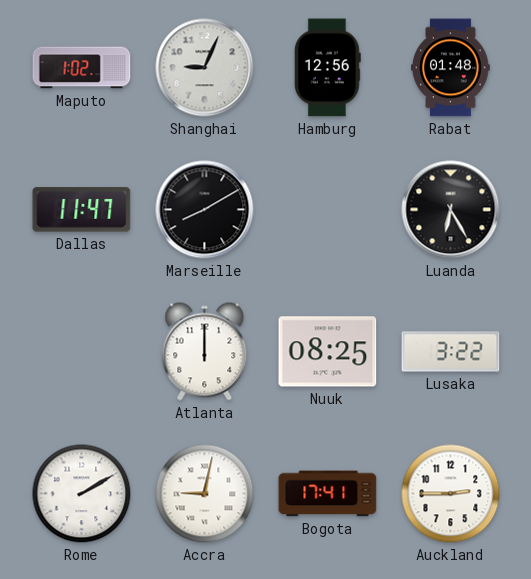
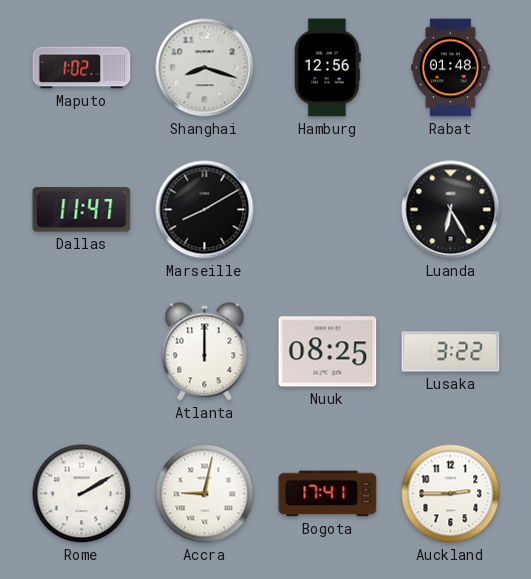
Shanghai: 9:04 -> 8:18 (205, 68)
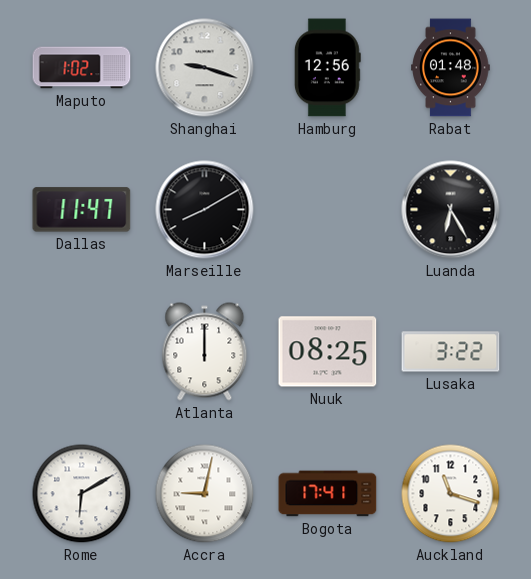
Shanghai: 8:18 -> 9:18 (205, 68)
Rome: 2:10 -> 6:10 (82, 494)
Auckland: 2:45 -> 11:18 (451, 494)
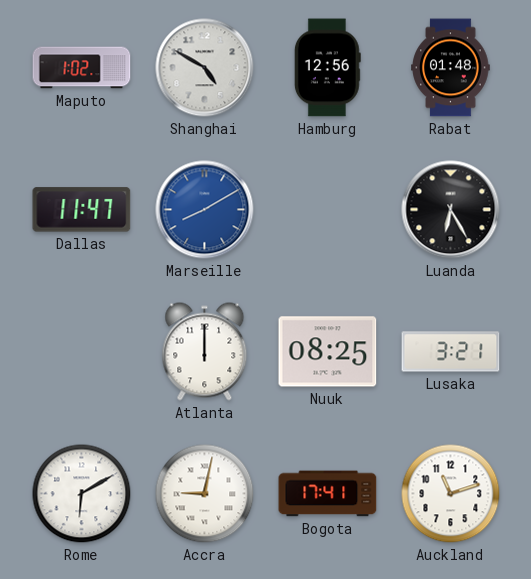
Shanghai: 9:18 -> 4:50 (205, 68)
Marseille dial: black -> blue (205, 210)
Lusaka: 3:22 -> 3:21 (451, 352)
Auckland: 11:18 -> 11:12 (451, 494)
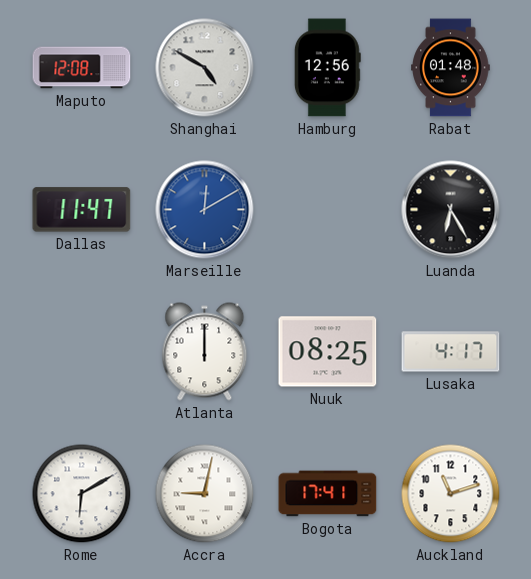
Maputo: 1:02 -> 12:08 (82, 68)
Marseille: 8:10 -> 12:10 (205, 210)
Lusaka: 3:21 -> 4:17 (451, 352)
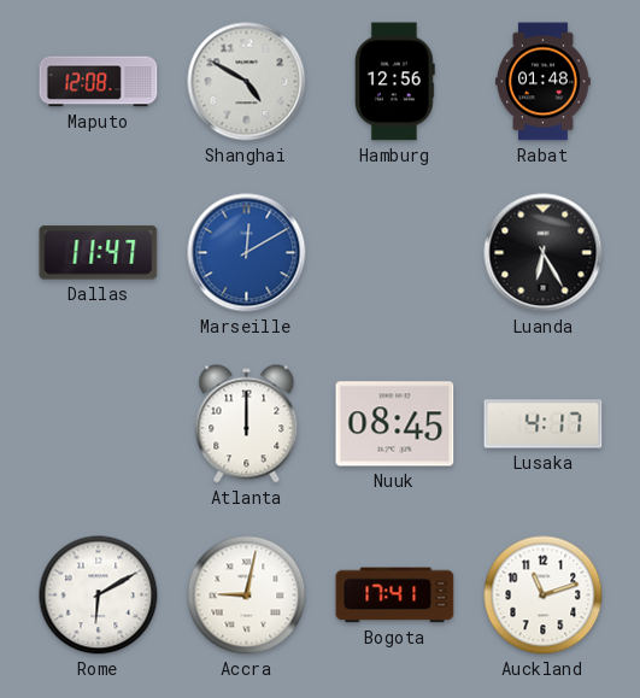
Nuuk: 08:25 -> 08:45 (395, 424)
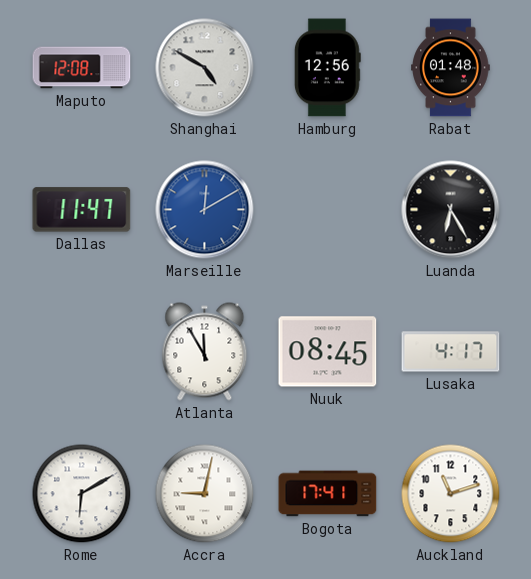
Atlanta: 12:00 -> 11:55 (205, 352)
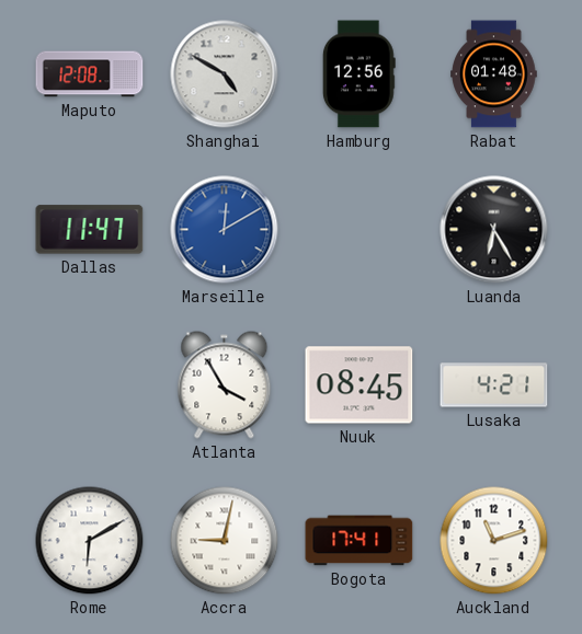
Atlanta: 11:55 -> 3:55 (225, 385)
Lusaka: 4:17 -> 4:21 (494, 385)
